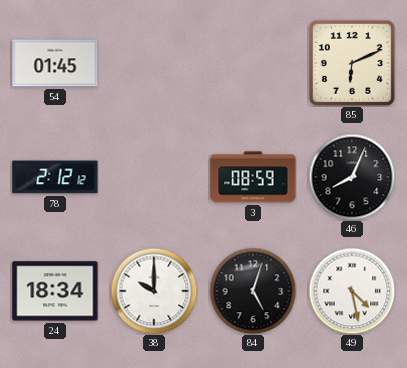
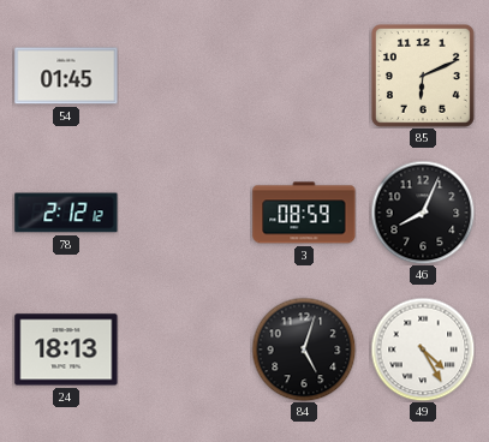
24: 18:34 -> 18:13 (66, 350)
38: 10:00 -> none (154, 291)
49: 4:28 -> 4:25 (423, 350)
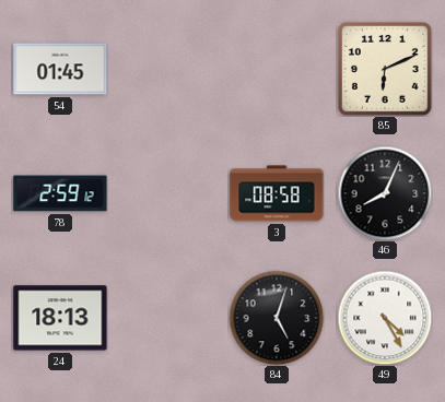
78: 2:12 -> 2:59 (60, 193)
3: 08:59 -> 08:58 (277, 193)
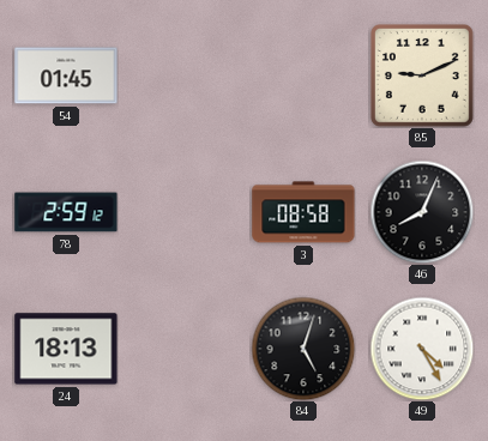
85: 6:11 -> 9:11 (422, 75)
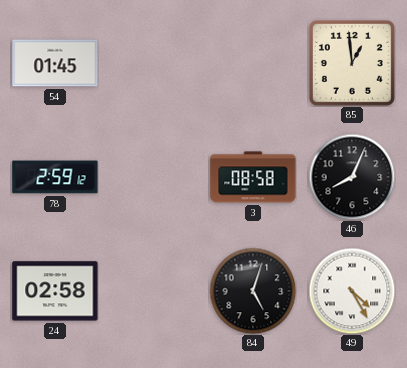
85: 9:11 -> 12:59 (352, 63)
24: 18:13 -> 02:58 (55, 291)
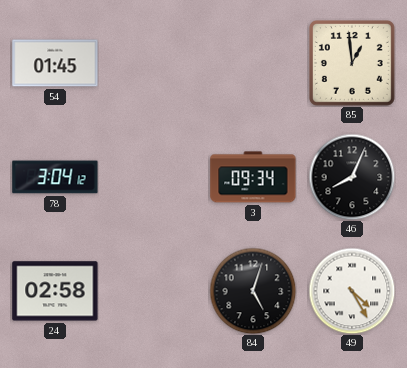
78: 2:59 -> 3:04 (55, 177)
3: 08:58 -> 09:34 (253, 177)
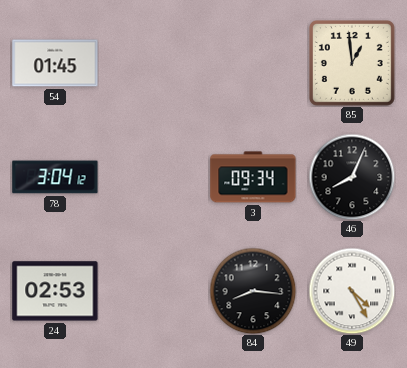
24: 02:58 -> 02:53 (55, 291)
84: 5:03 -> 8:16 (253, 291)
